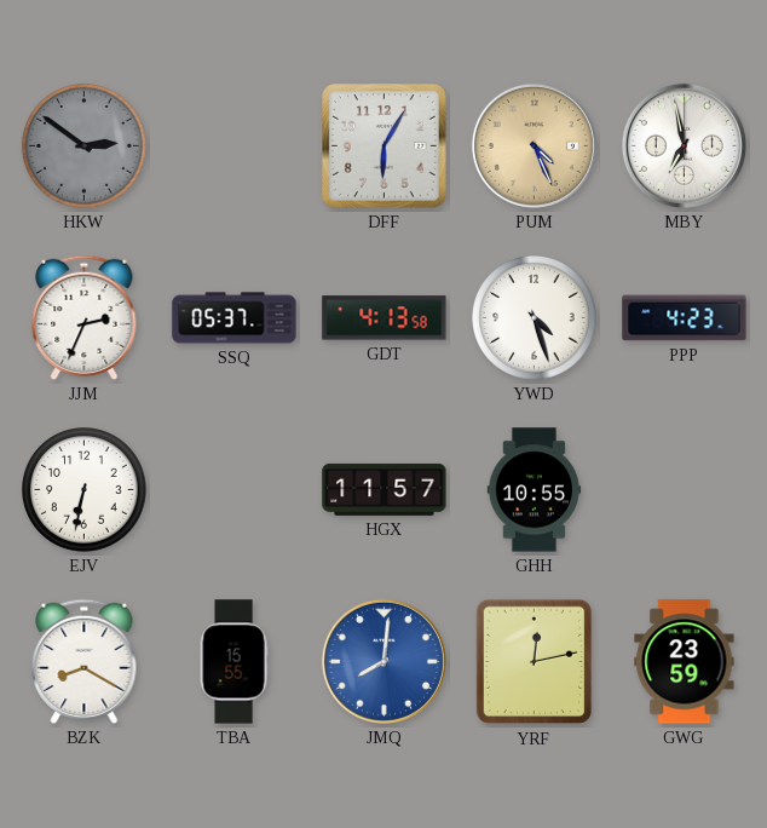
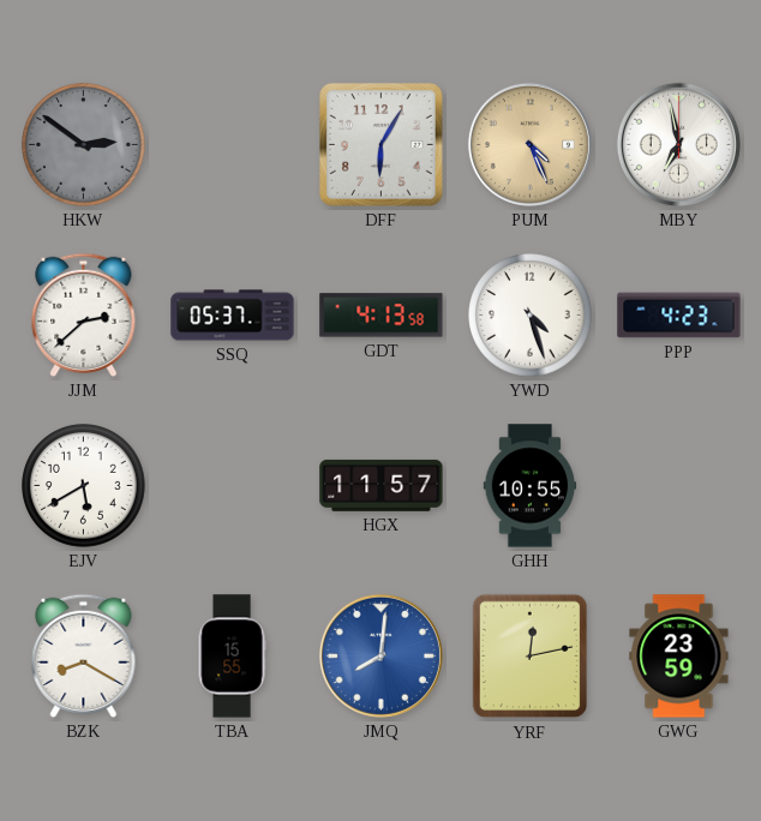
JJM: 2:34 -> 2:38 (84, 314)
EJV: 6:32 -> 5:40 (84, 486)
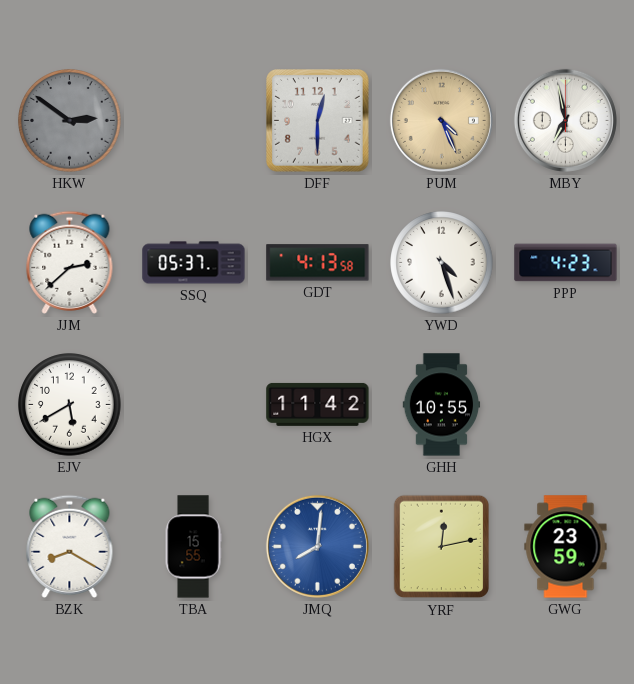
DFF: 6:05 -> 12:30 (318, 121)
HGX: 11:57 -> 11:42 (318, 404)
